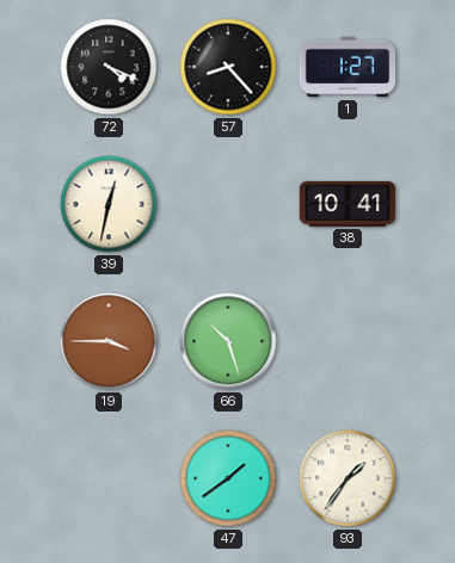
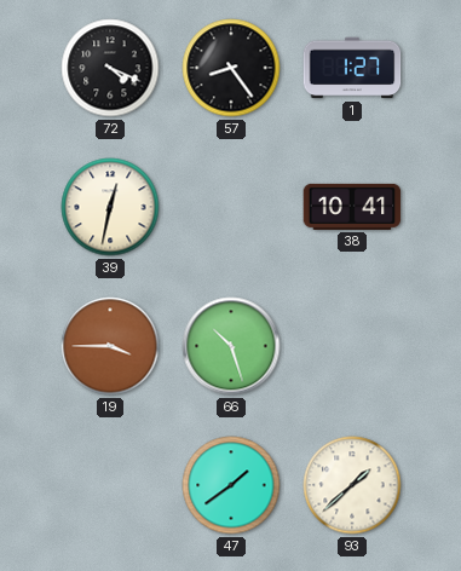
57: 8:23 -> 8:24 (231, 68)
93: 1:36 -> 1:38 (352, 485)
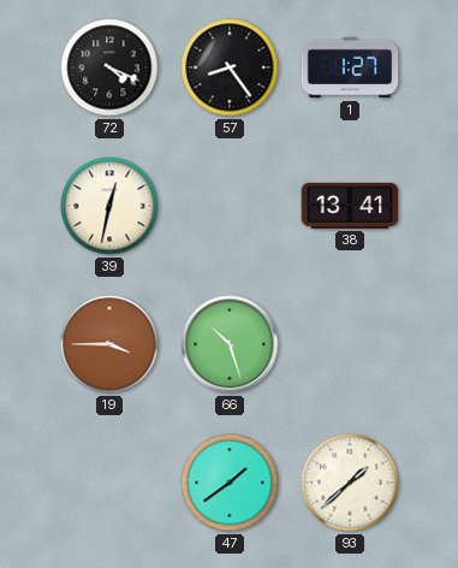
38: 10:41 -> 13:41 (350, 206)
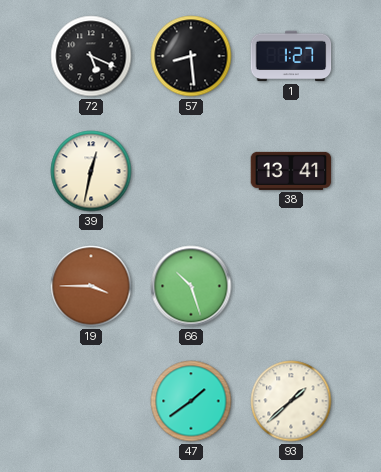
72: 4:19 -> 5:19 (91, 56)
57: 8:24 -> 8:29 (191, 56)
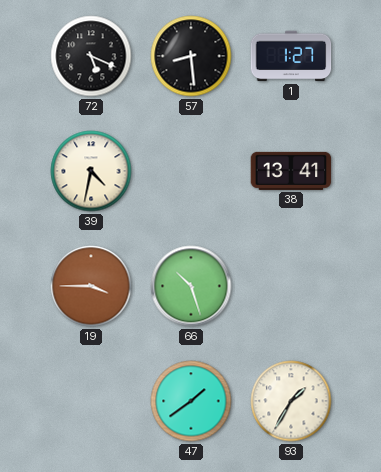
39: 12:32 -> 4:32 (91, 171)
93: 1:38 -> 1:35 (291, 401)
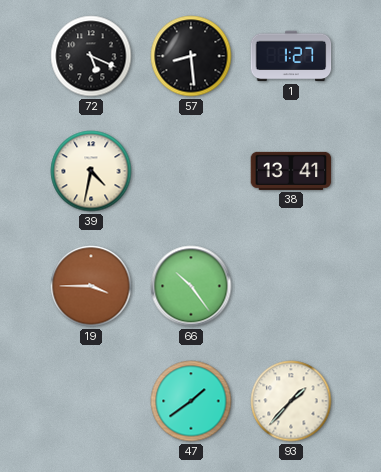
66: 10:27 -> 10:24 (191, 286)
93: 1:35 -> 1:37 (291, 401)
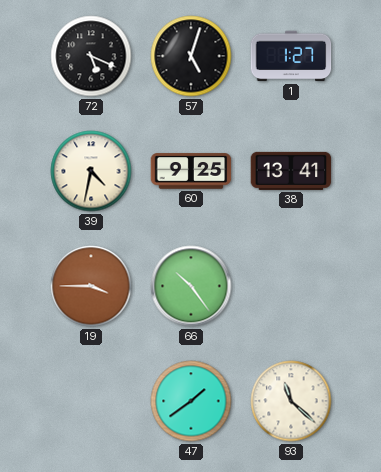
57: 8:29 -> 5:03 (191, 56)
60: none -> 9:25 (191, 171)
93: 1:37 -> 11:22 (291, 401)
